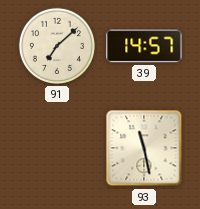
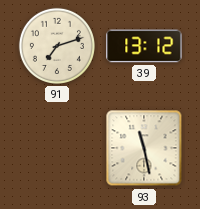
91: 7:08 -> 7:12 (57, 46)
39: 14:57 -> 13:12 (144, 46)
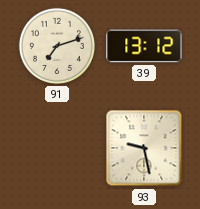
93: 11:28 -> 9:28 (144, 148)
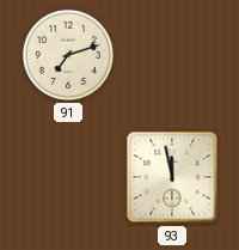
39: 13:12 -> none (144, 46)
93: 9:28 -> 11:58 (172, 177)
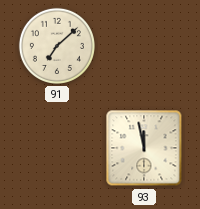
91: 7:12 -> 7:08 (57, 46)
